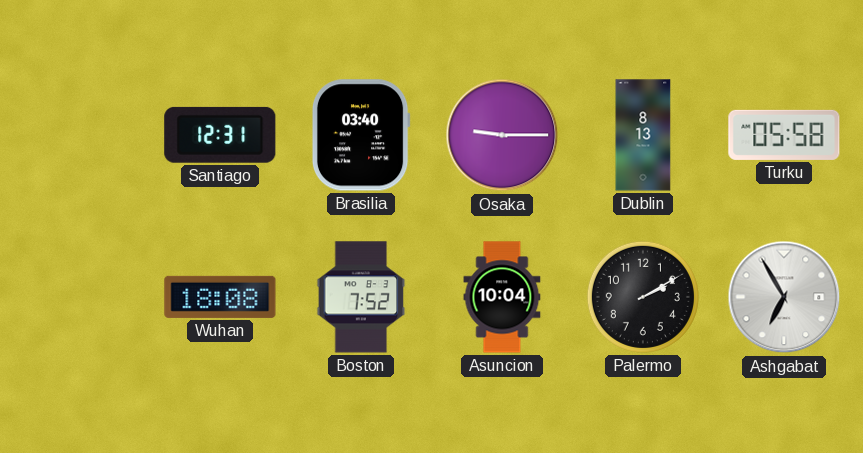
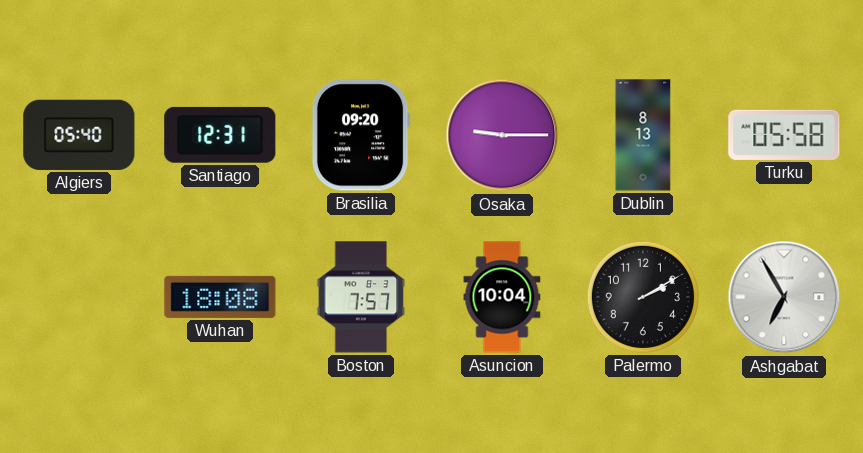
Algiers: none -> 05:40 (79, 135)
Brasilia: 03:40 -> 09:20 (361, 135)
Boston: 7:52 -> 7:57 (361, 297)
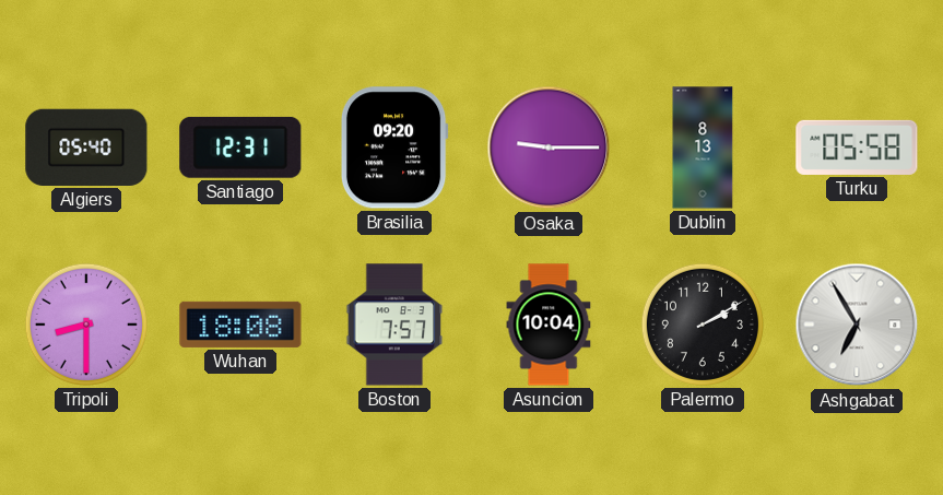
Tripoli: none -> 8:30 (86, 325)
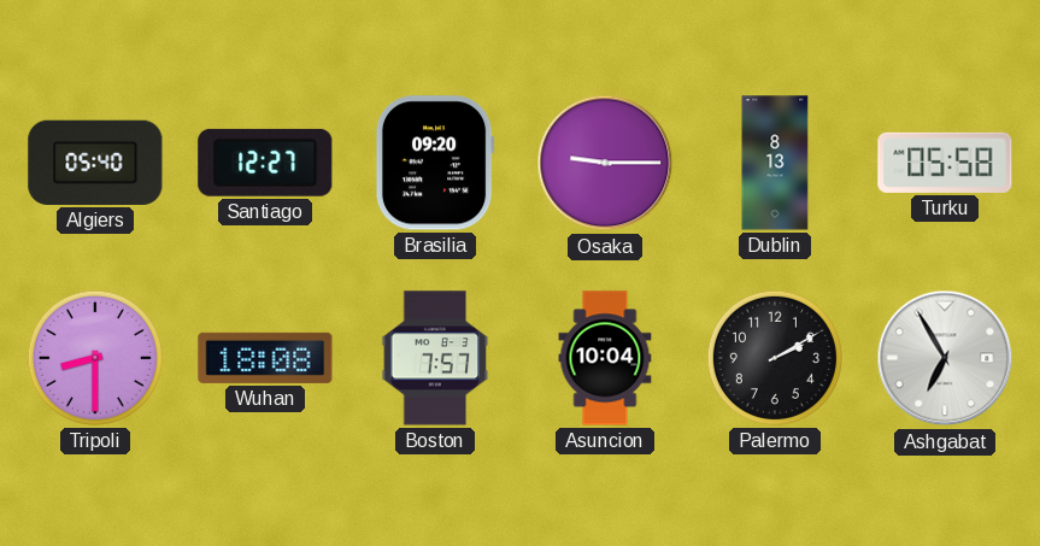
Santiago: 12:31 -> 12:27 (265, 163)
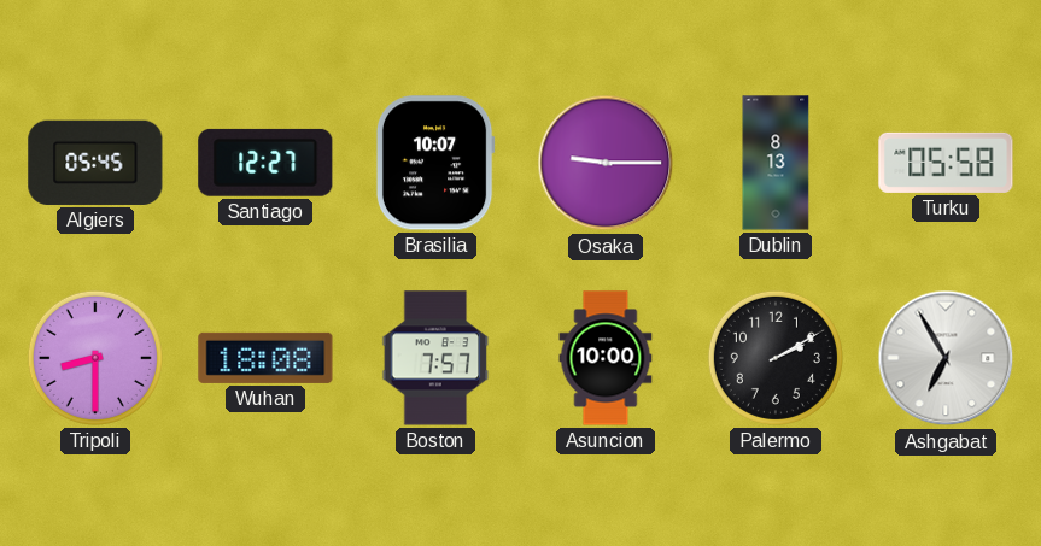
Algiers: 05:40 -> 05:45 (95, 163)
Brasilia: 09:20 -> 10:07 (435, 163)
Asuncion: 10:04 -> 10:00 (606, 358)
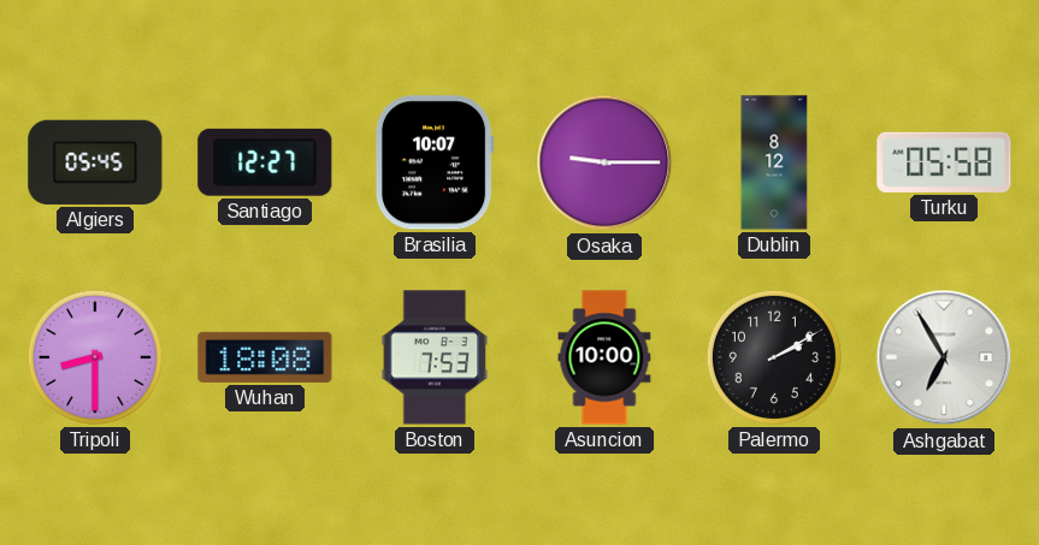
Dublin: 8:13 -> 8:12 (774, 162)
Boston: 7:57 -> 7:53 (435, 357)
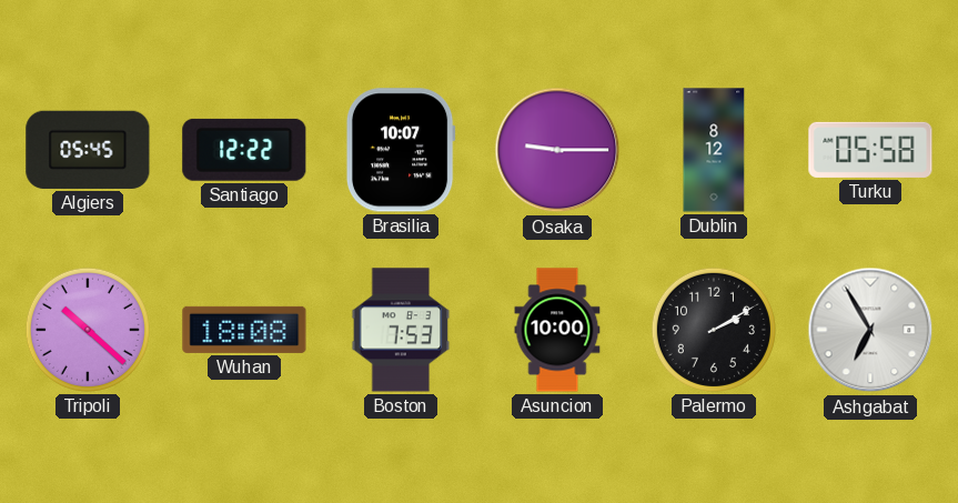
Santiago: 12:27 -> 12:22 (244, 150)
Tripoli: 8:30 -> 10:22 (88, 330)
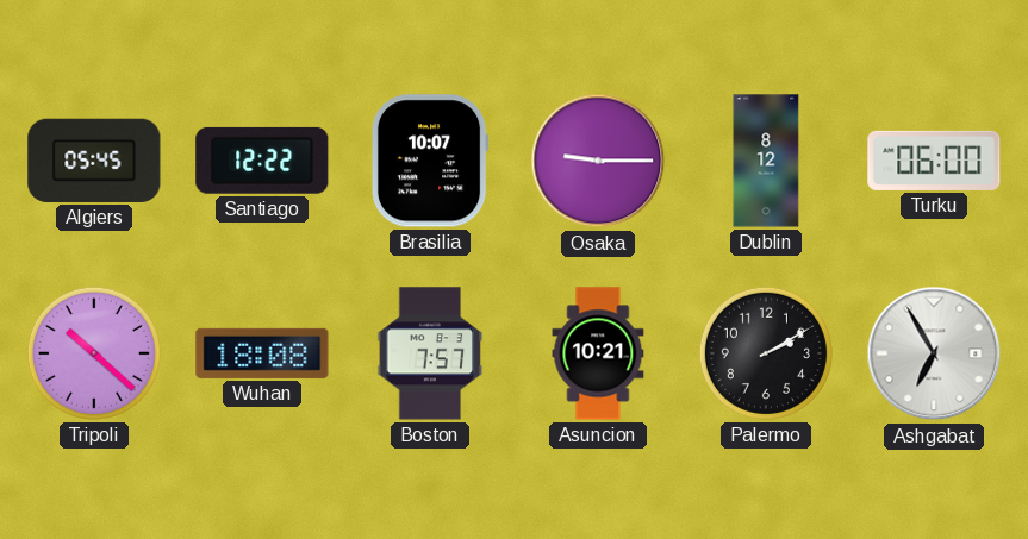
Turku: 05:58 -> 06:00 (934, 161)
Boston: 7:53 -> 7:57 (430, 353)
Asuncion: 10:00 -> 10:21 (598, 353)
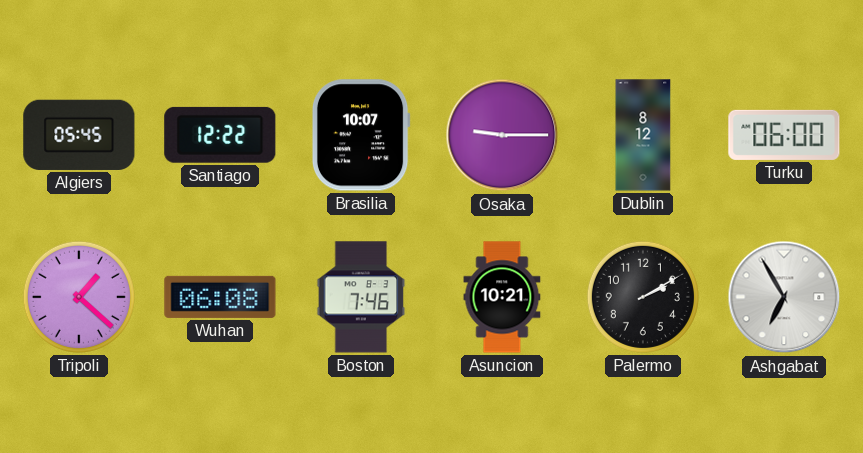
Tripoli: 10:22 -> 1:22 (79, 297)
Wuhan: 18:08 -> 06:08 (220, 297)
Boston: 7:57 -> 7:46 (361, 297)
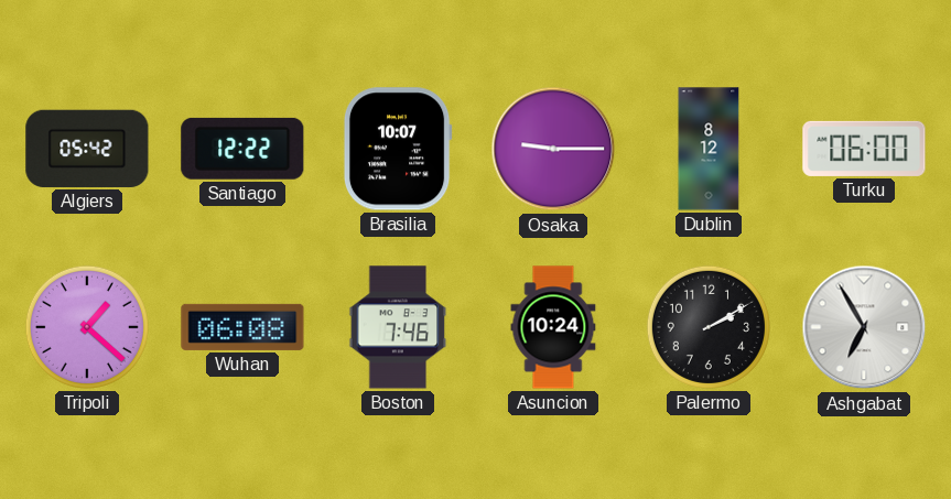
Algiers: 05:45 -> 05:42 (87, 149)
Asuncion: 10:21 -> 10:24 (553, 327)
